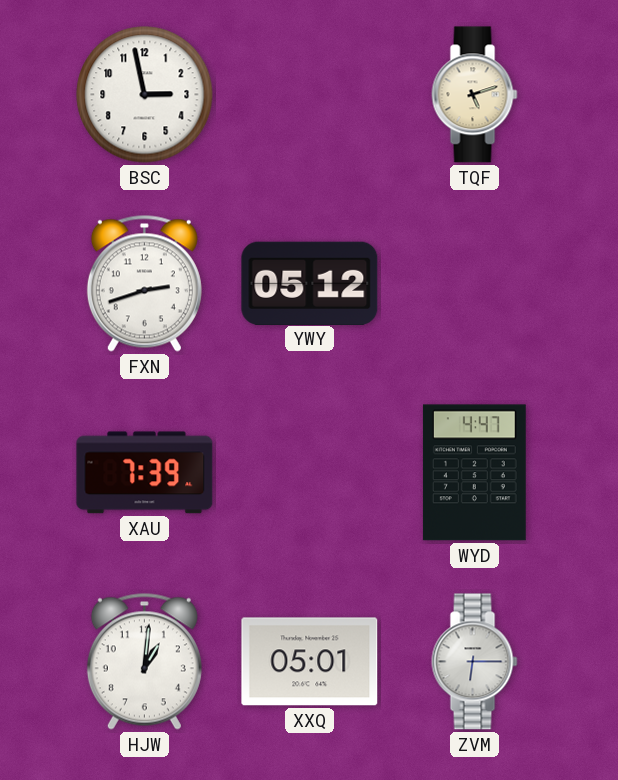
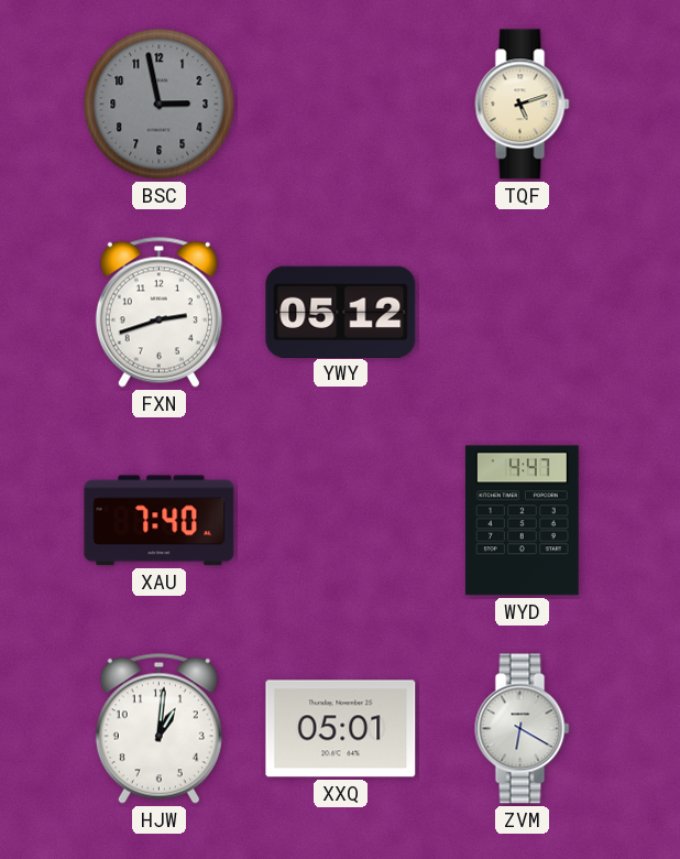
BSC dial: white -> grey (160, 105)
XAU: 7:39 -> 7:40 (160, 521)
ZVM: 6:15 -> 6:20 (523, 729)
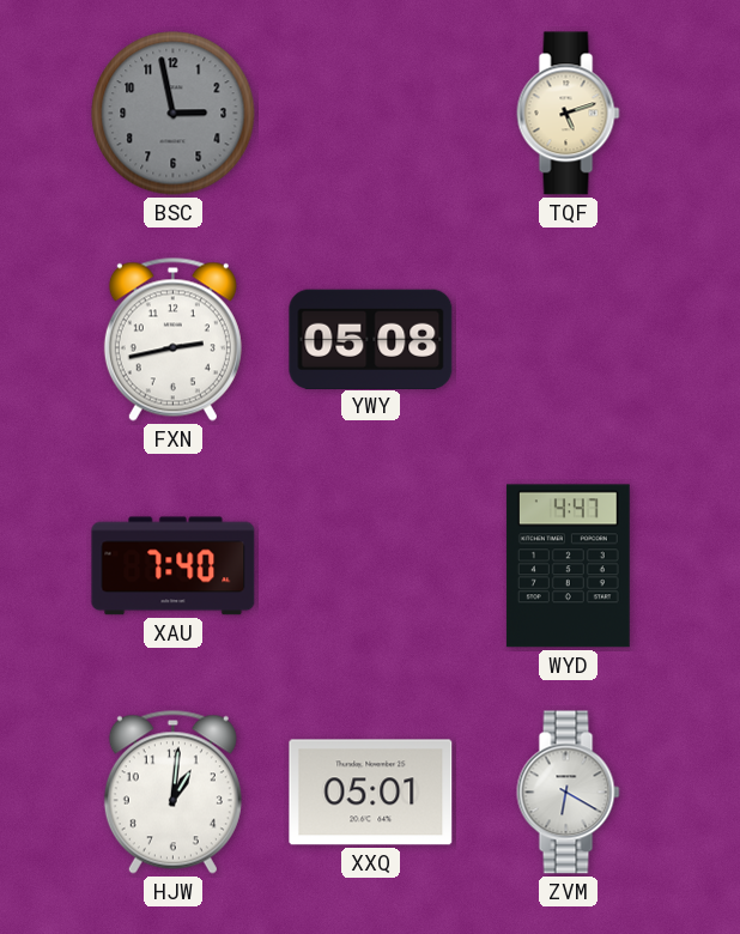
FXN: 2:42 -> 2:43 (172, 339)
YWY: 05:12 -> 05:08 (371, 339)
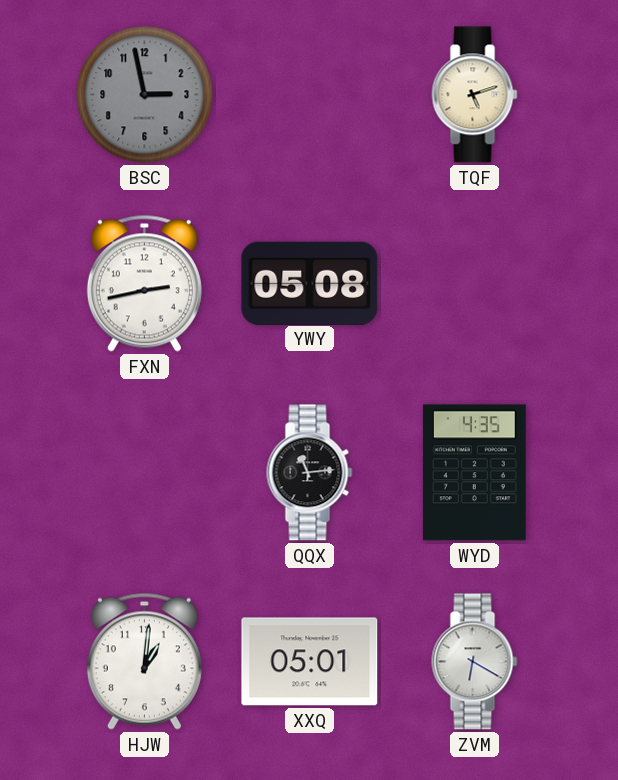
XAU: 7:40 -> none (174, 566)
QQX: none -> 11:14 (310, 473)
WYD: 4:47 -> 4:35 (474, 473)
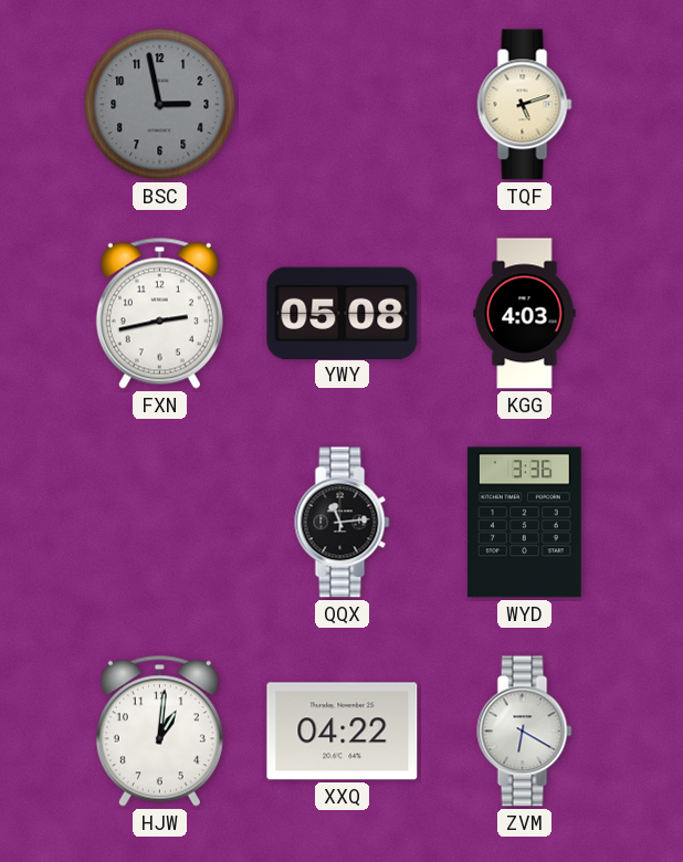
KGG: none -> 4:03 (525, 314)
WYD: 4:35 -> 3:36 (524, 523)
XXQ: 05:01 -> 04:22 (343, 732)
